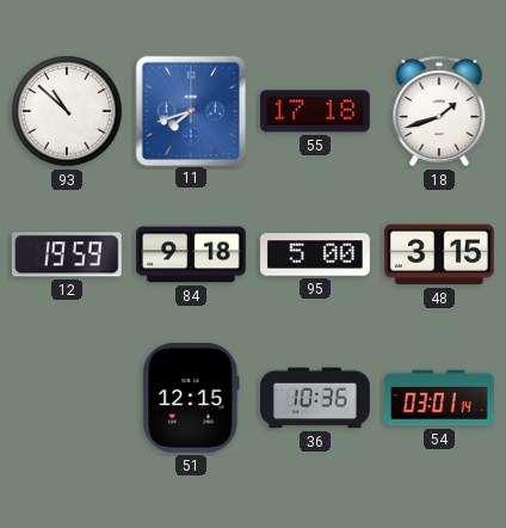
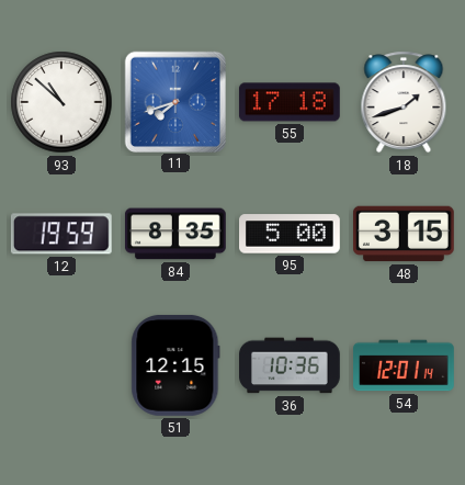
84: 9:18 -> 8:35 (175, 234)
54: 03:01 -> 12:01 (404, 365)
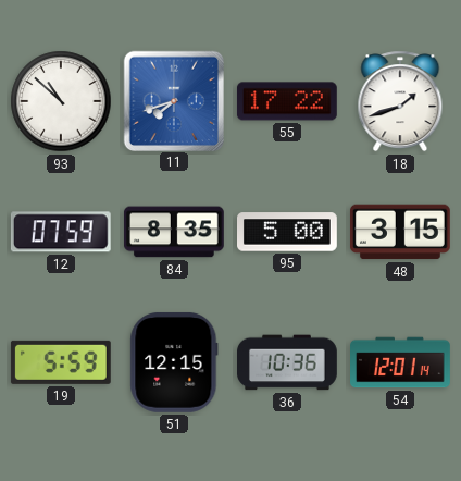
55: 17:18 -> 17:22 (287, 101)
12: 19:59 -> 07:59 (61, 232)
19: none -> 5:59 (61, 362)
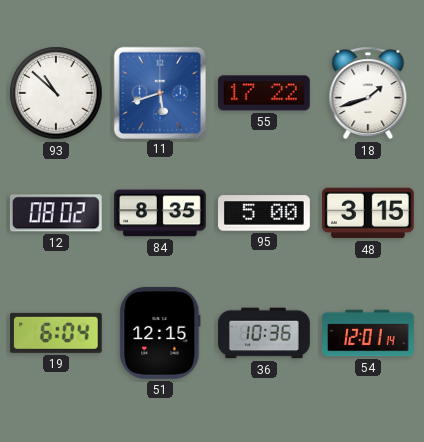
11: 7:42 -> 5:42 (159, 92)
12: 07:59 -> 08:02 (56, 213)
19: 5:59 -> 6:04 (56, 333)
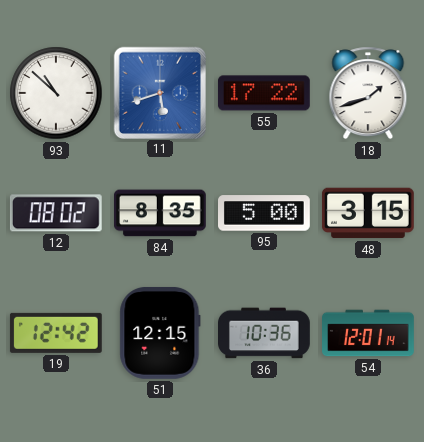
19: 6:04 -> 12:42 (56, 333)
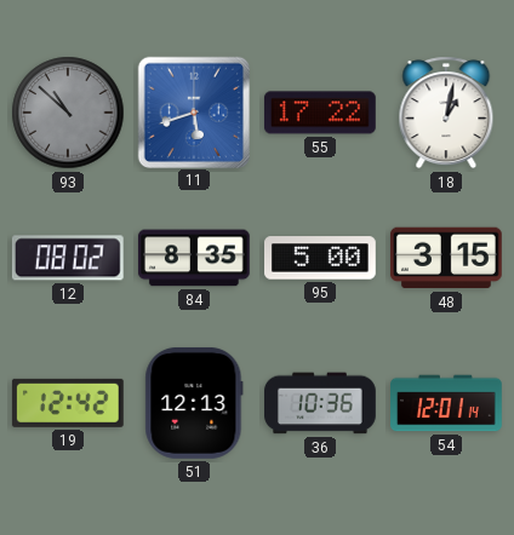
93 dial: white -> grey (68, 113)
18: 1:42 -> 1:02 (446, 113)
51: 12:15 -> 12:13 (194, 403)
